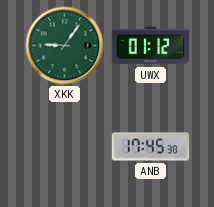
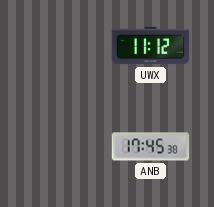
XKK: 9:06 -> none (65, 46)
UWX: 01:12 -> 11:12 (151, 46)
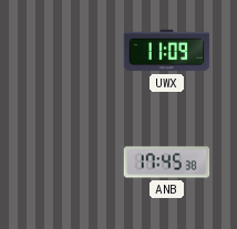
UWX: 11:12 -> 11:09 (167, 51)
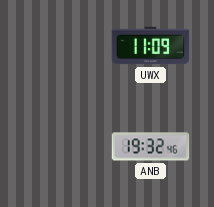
ANB: 17:45 -> 19:32 (151, 147)
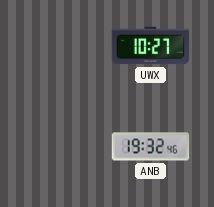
UWX: 11:09 -> 10:27 (151, 46)
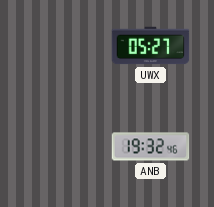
UWX: 10:27 -> 05:27 (151, 46)
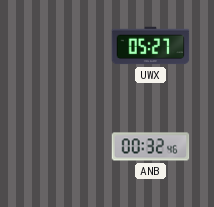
ANB: 19:32 -> 00:32 (151, 147)
